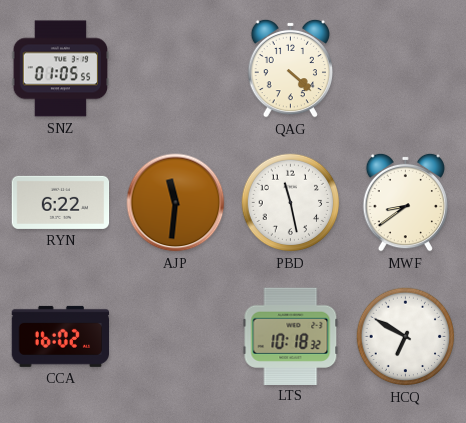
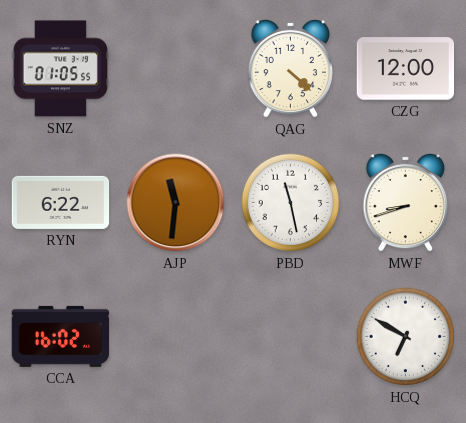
CZG: none -> 12:00 (406, 69)
MWF: 8:39 -> 8:42 (405, 202)
LTS: 10:18 -> none (291, 336)
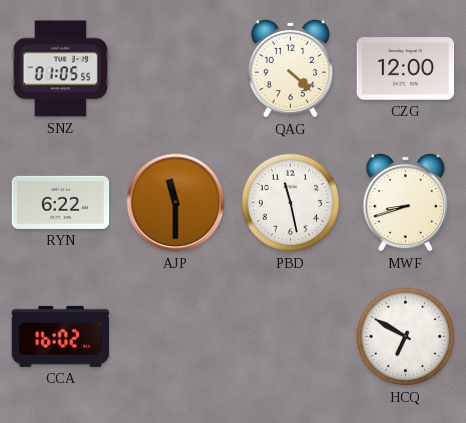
AJP: 11:31 -> 11:30 (176, 203)
